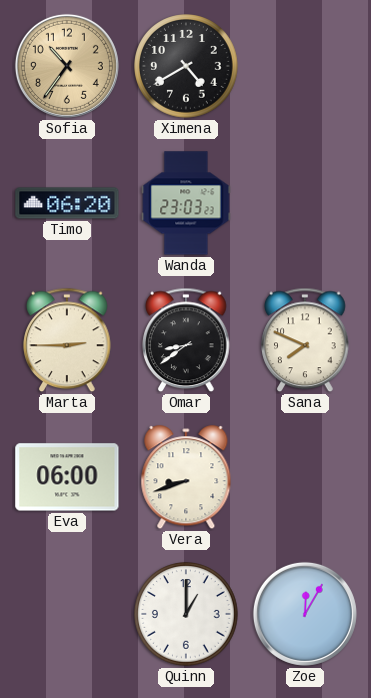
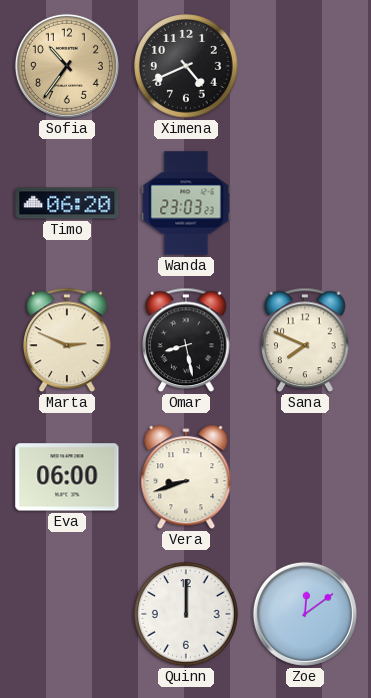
Ximena: 4:40 -> 4:41 (186, 66)
Marta: 2:45 -> 2:49 (67, 340)
Omar: 8:39 -> 8:28 (186, 340)
Quinn: 1:00 -> 12:00 (186, 614)
Zoe: 12:05 -> 12:09 (305, 614)
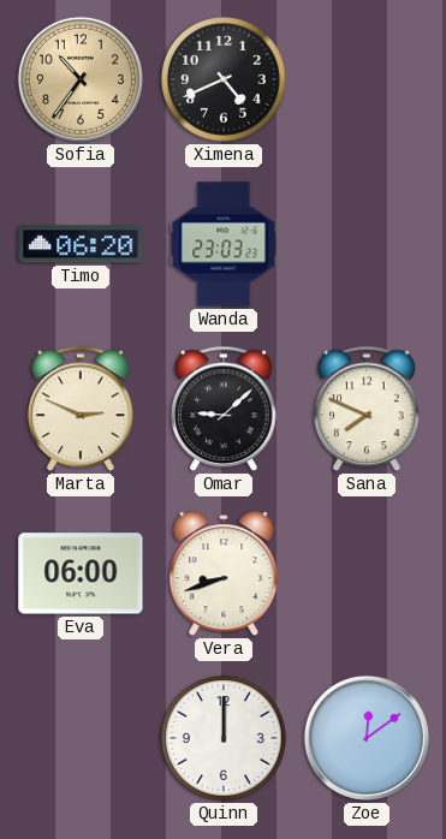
Omar: 8:28 -> 9:08 (224, 409)
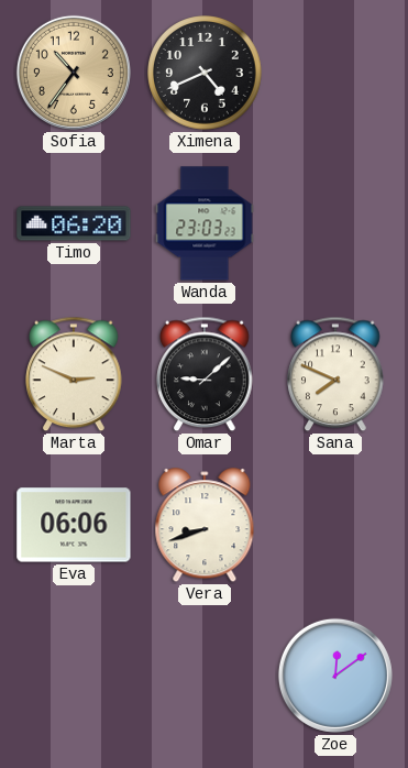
Eva: 06:00 -> 06:06 (74, 525)
Quinn: 12:00 -> none (224, 738)
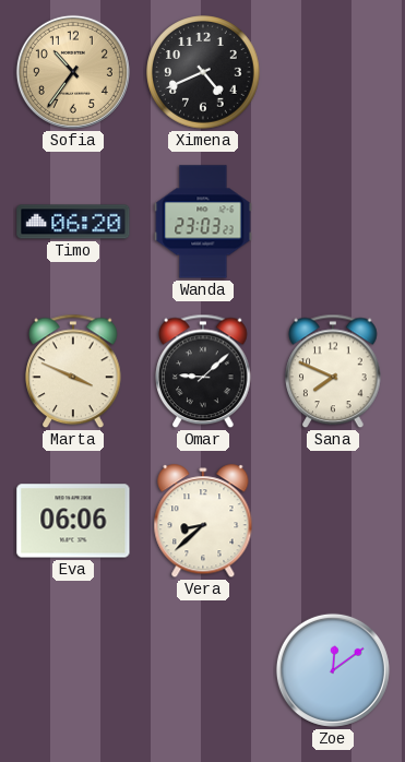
Marta: 2:49 -> 3:49 (73, 371)
Vera: 8:42 -> 8:38 (203, 522)
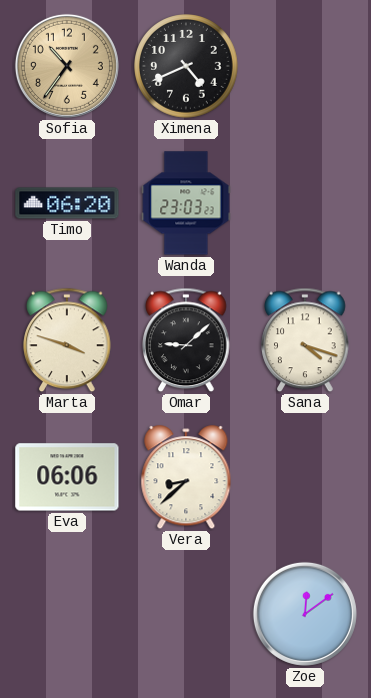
Marta: 3:49 -> 3:48 (67, 340)
Sana: 7:49 -> 4:18 (305, 340)
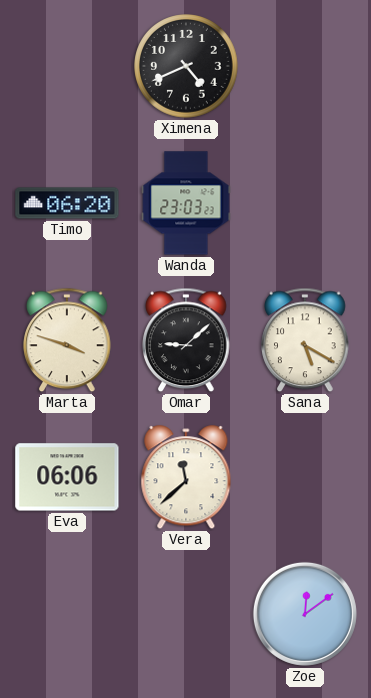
Sofia: 10:36 -> none (67, 66)
Sana: 4:18 -> 5:20 (305, 340)
Vera: 8:38 -> 11:38 (186, 478)
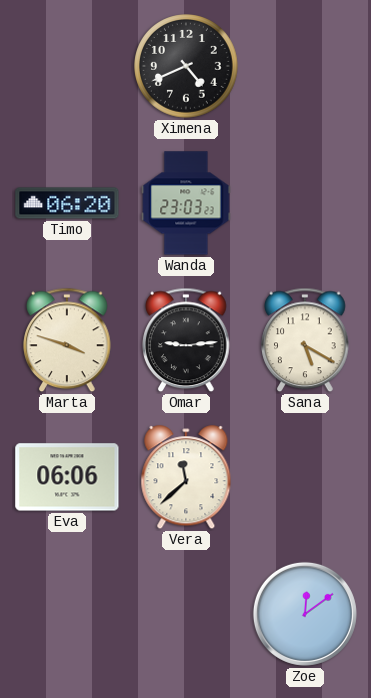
Omar: 9:08 -> 9:14 (186, 340)
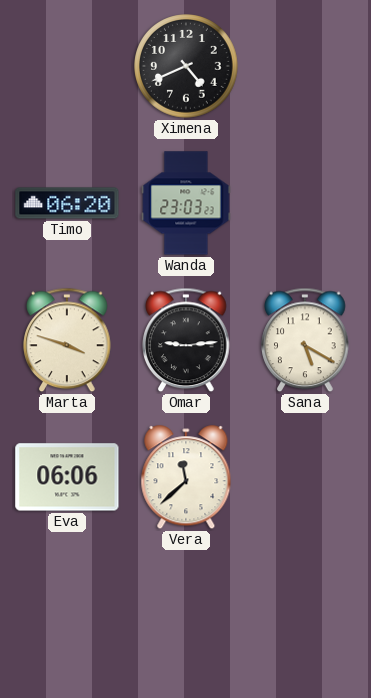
Zoe: 12:09 -> none (305, 614)
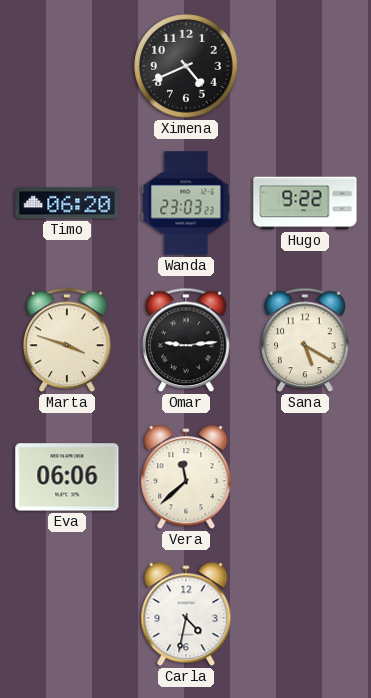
Hugo: none -> 9:22 (305, 203)
Carla: none -> 4:32 (186, 615)
